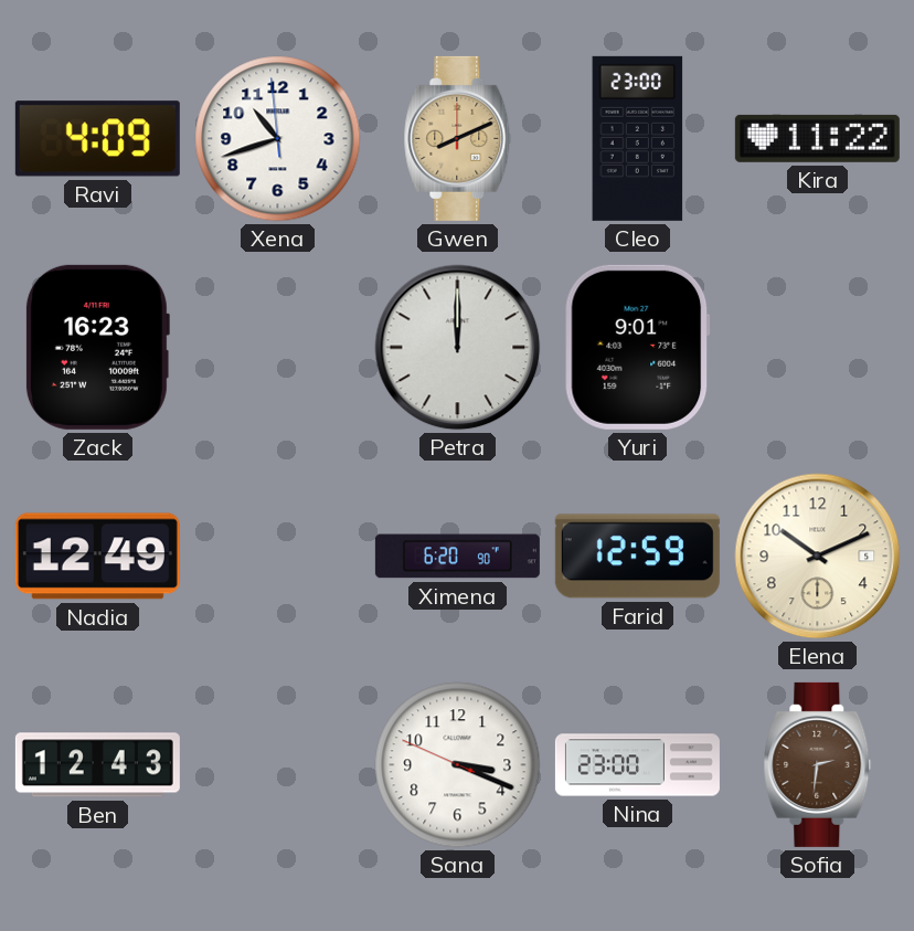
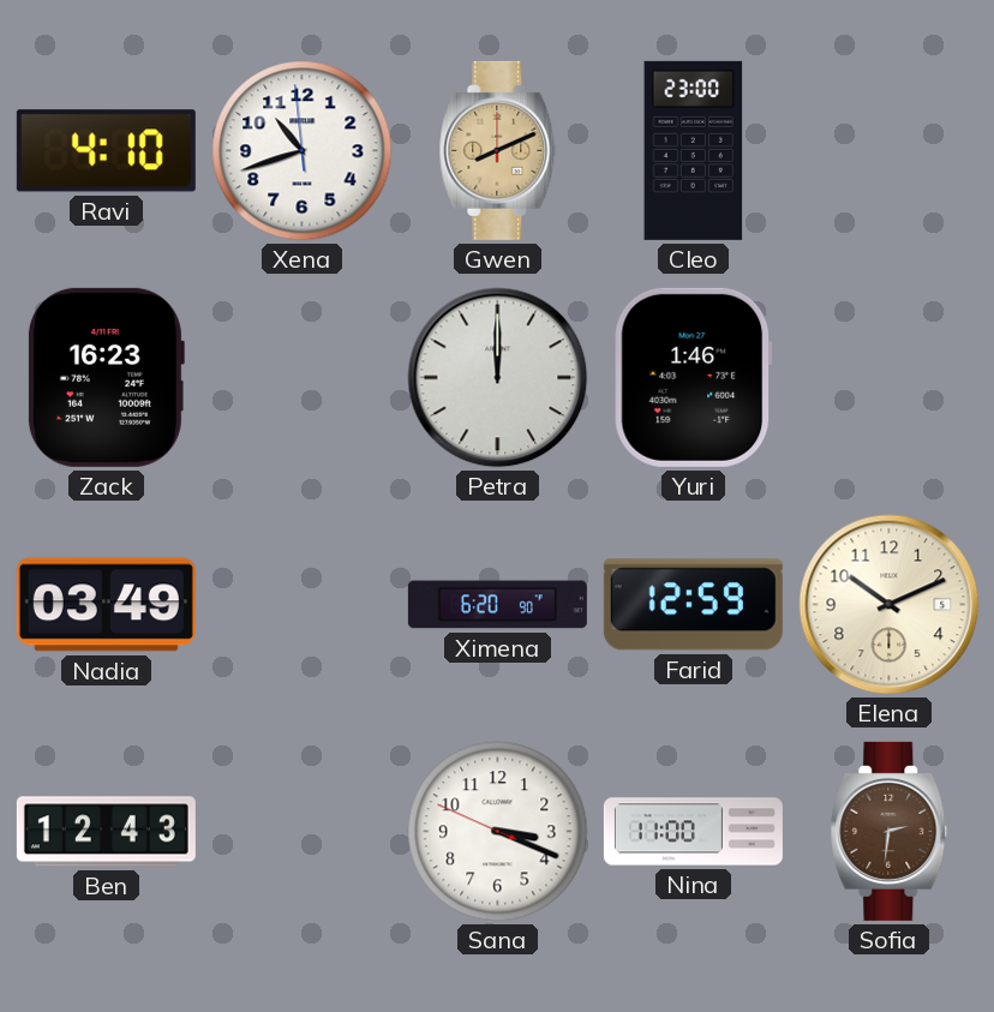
Ravi: 4:09 -> 4:10 (106, 151)
Kira: 11:22 -> none (817, 138)
Yuri: 9:01 -> 1:46 (694, 377)
Nadia: 12:49 -> 03:49 (106, 605)
Nina: 23:00 -> 11:00 (693, 832)
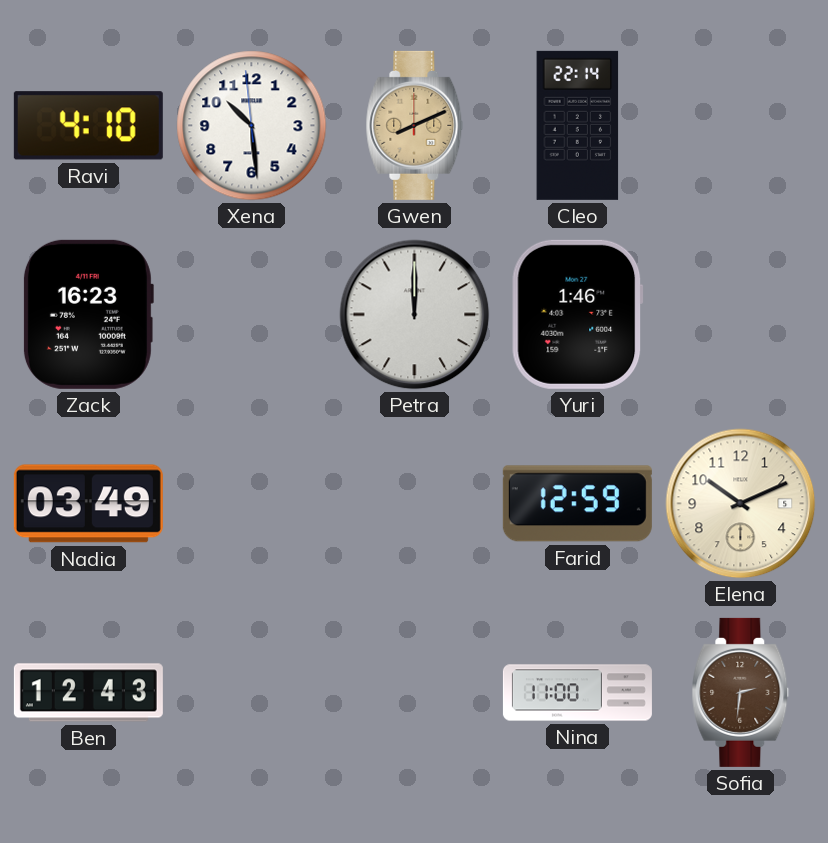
Xena: 10:41 -> 10:28 (252, 126)
Cleo: 23:00 -> 22:14 (578, 125)
Ximena: 6:20 -> none (497, 605)
Sana: 3:18 -> none (498, 832)
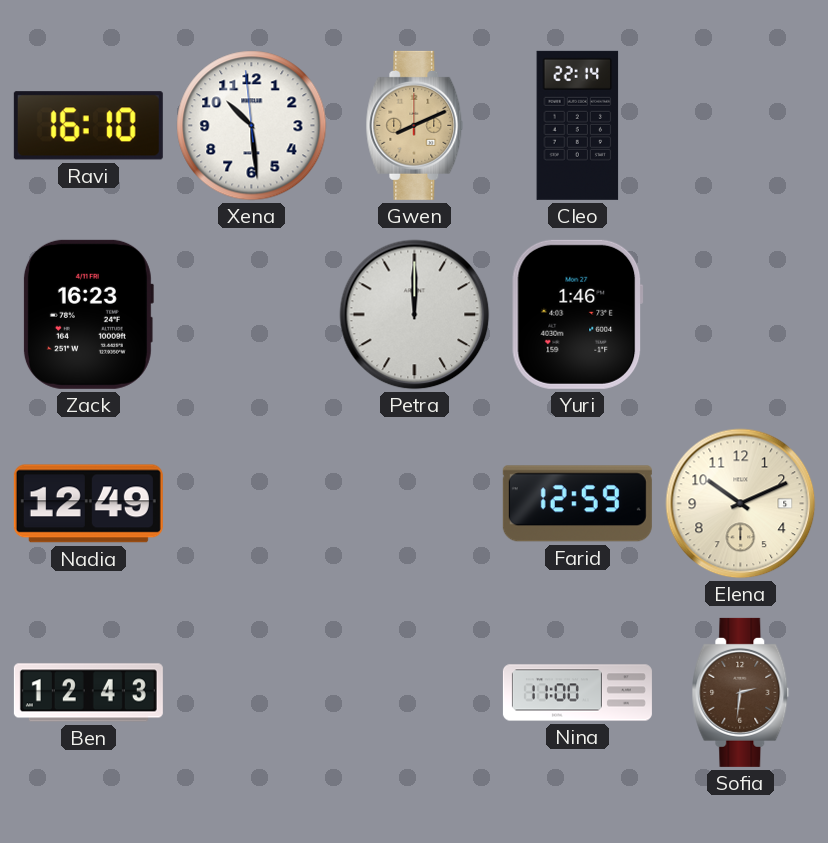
Ravi: 4:10 -> 16:10 (88, 126)
Nadia: 03:49 -> 12:49 (88, 504)
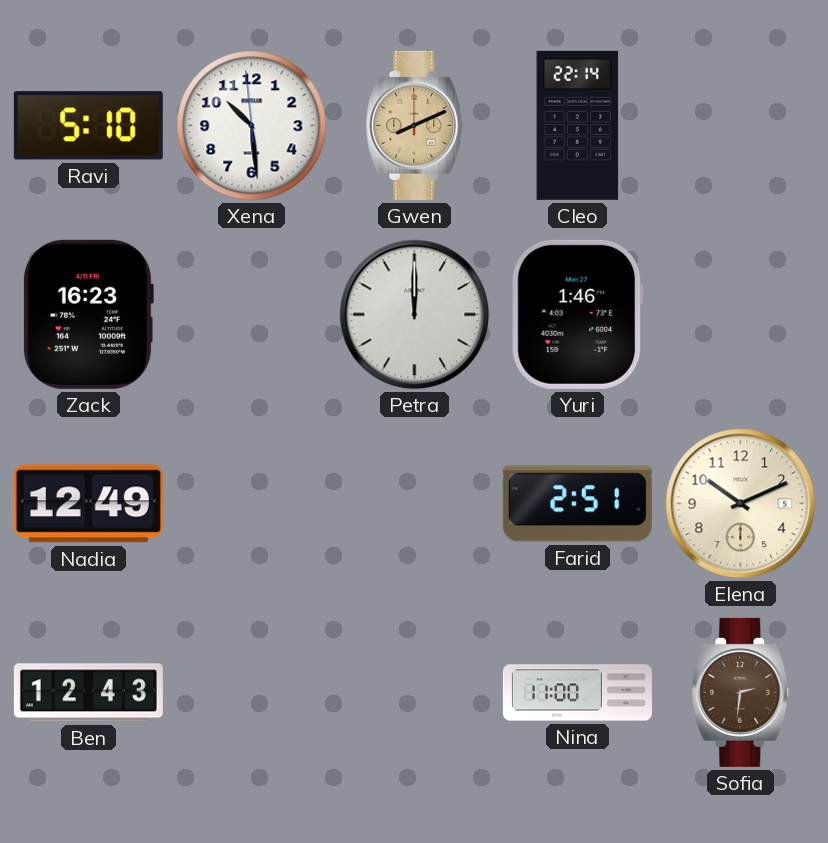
Ravi: 16:10 -> 5:10 (88, 126)
Farid: 12:59 -> 2:51 (577, 504)
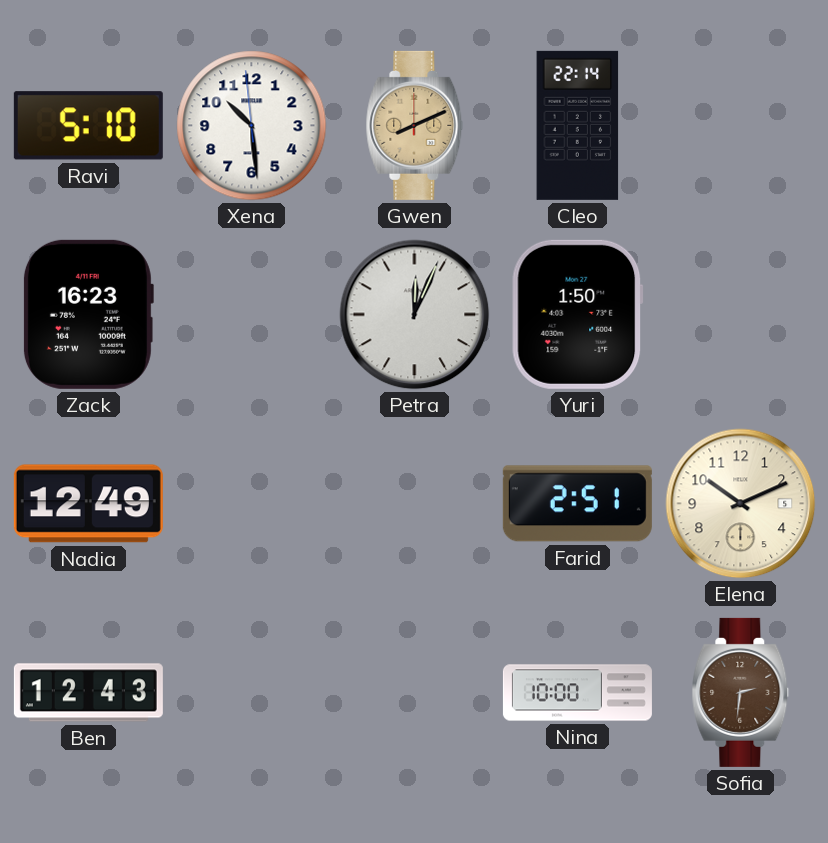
Petra: 12:00 -> 12:04 (415, 315)
Yuri: 1:46 -> 1:50 (578, 314)
Nina: 11:00 -> 10:00 (577, 693)
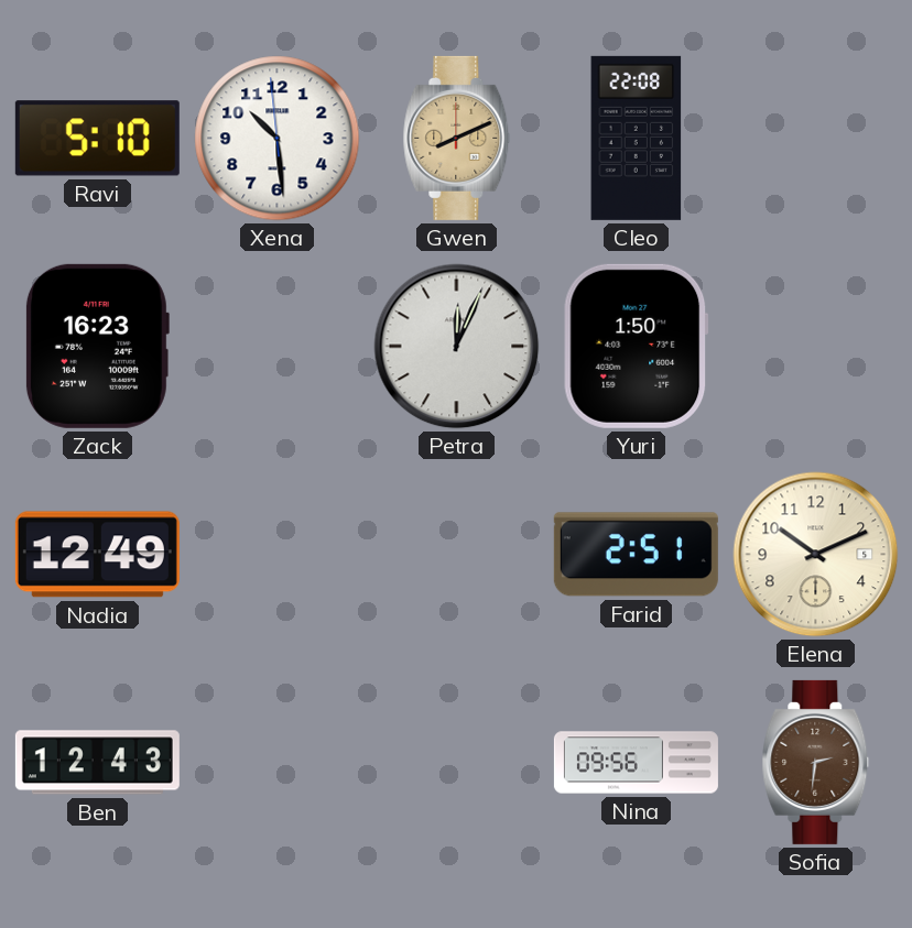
Cleo: 22:14 -> 22:08 (637, 138)
Nina: 10:00 -> 09:56 (636, 763)
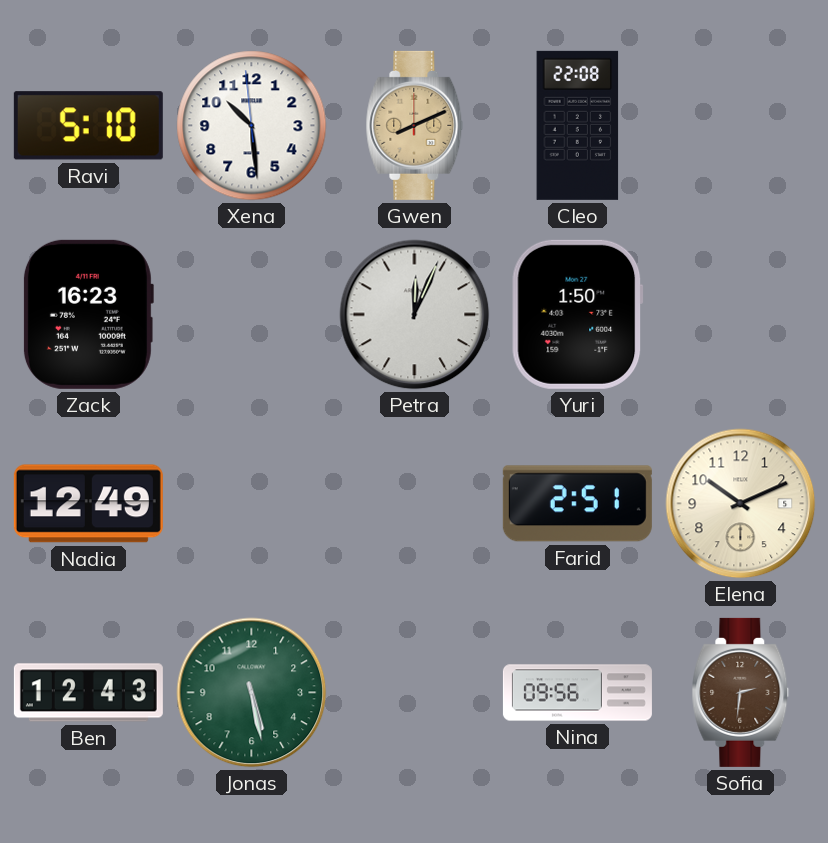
Jonas: none -> 5:28 (252, 693)
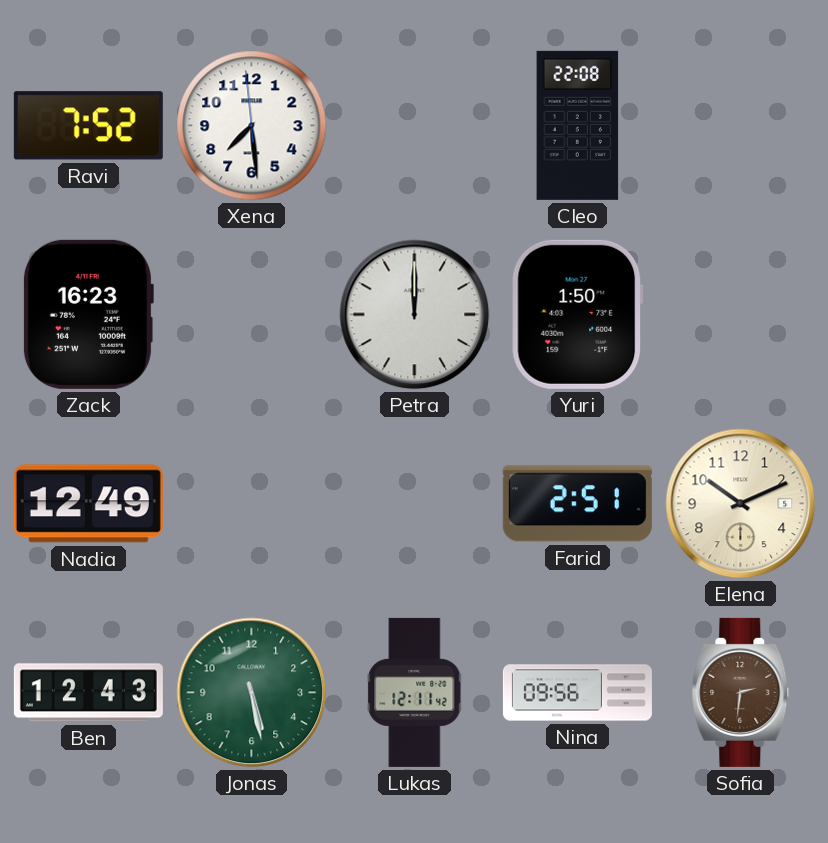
Ravi: 5:10 -> 7:52 (88, 126)
Xena: 10:28 -> 7:28 (252, 126)
Gwen: 8:11 -> none (415, 125)
Petra: 12:04 -> 12:00 (415, 315)
Lukas: none -> 12:11 (415, 692)
